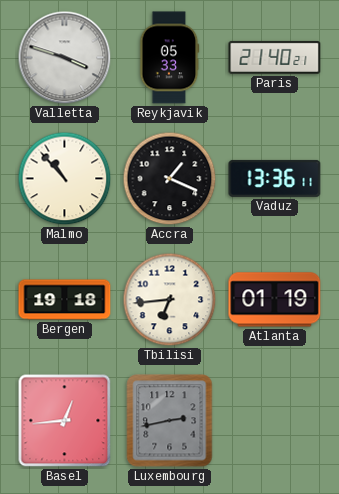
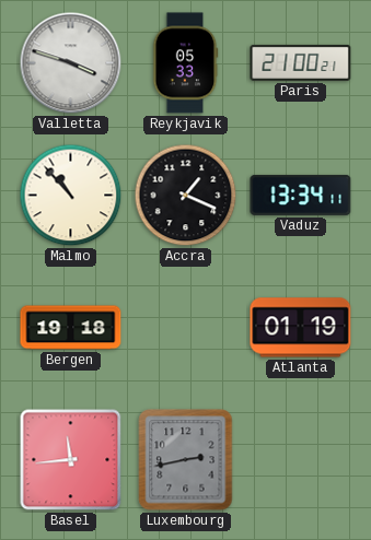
Paris: 21:40 -> 21:00 (301, 62)
Vaduz: 13:36 -> 13:34 (301, 195)
Tbilisi: 6:44 -> none (170, 300)
Basel: 12:44 -> 11:44 (71, 460)
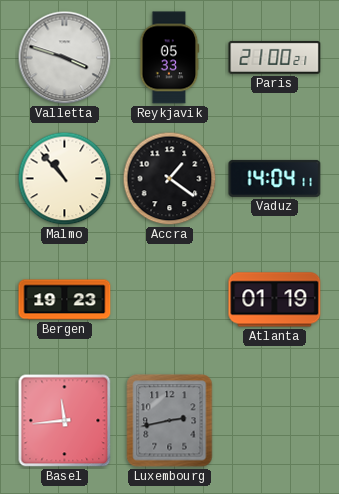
Accra: 1:19 -> 1:21 (170, 179)
Vaduz: 13:34 -> 14:04 (275, 178)
Bergen: 19:18 -> 19:23 (65, 300)
